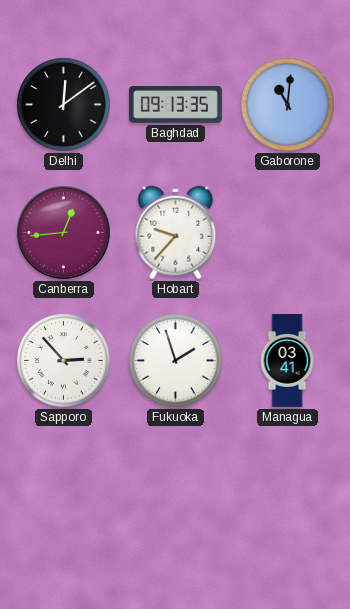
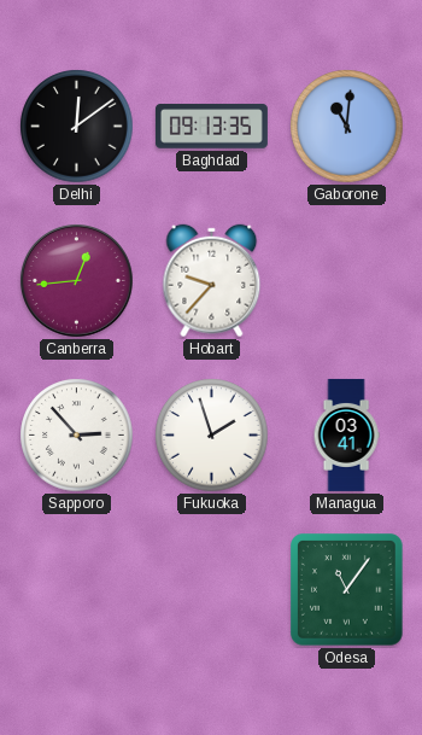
Odesa: none -> 11:06 (347, 590)
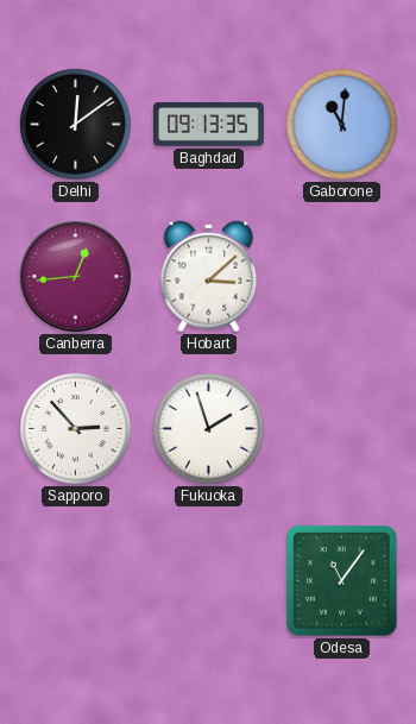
Hobart: 9:37 -> 3:08 (209, 277)
Managua: 03:41 -> none (346, 434)
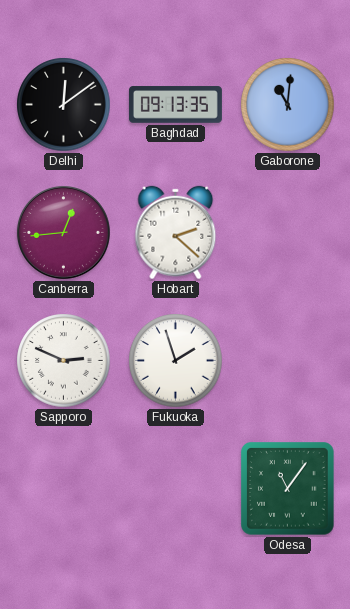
Hobart: 3:08 -> 2:22 (176, 233)
Sapporo: 2:53 -> 2:49 (64, 361)
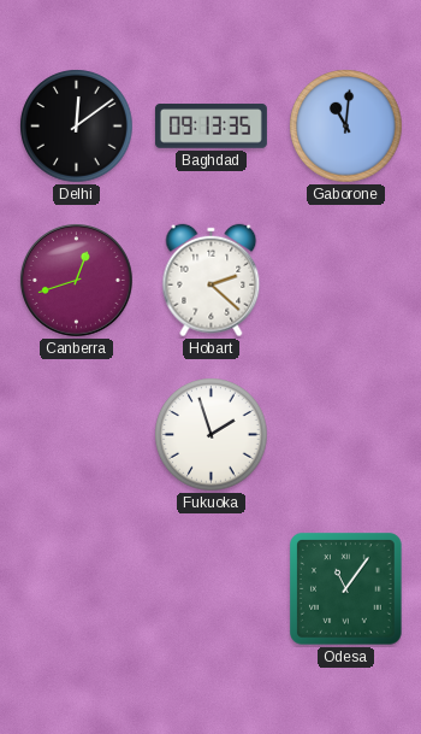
Canberra: 12:44 -> 12:42 (77, 281)
Sapporo: 2:49 -> none (64, 361)
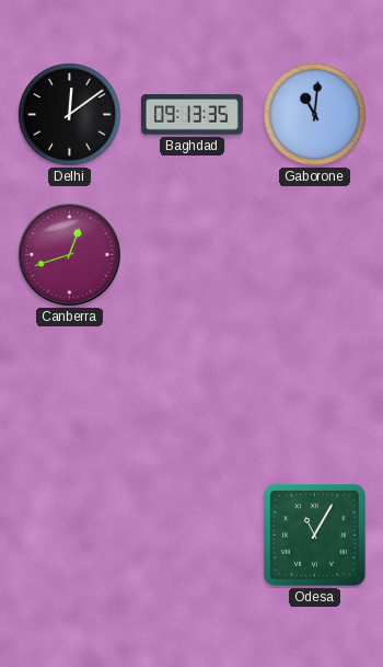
Hobart: 2:22 -> none (212, 281)
Fukuoka: 1:57 -> none (212, 435)
Odesa: 11:06 -> 11:05 (315, 536)
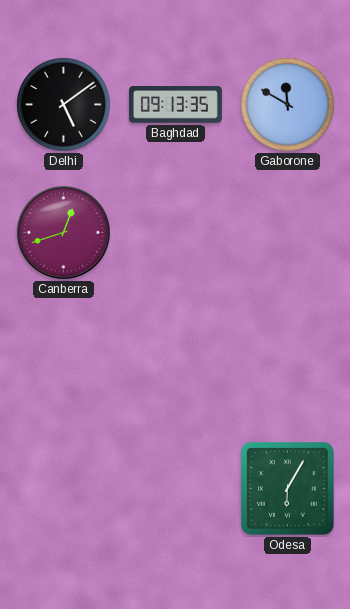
Delhi: 12:09 -> 5:09 (64, 105)
Gaborone: 11:01 -> 11:50 (288, 105)
Odesa: 11:05 -> 6:05 (288, 489)
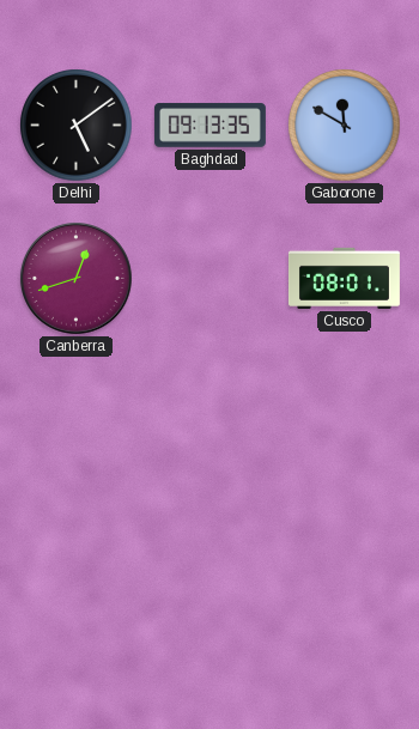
Cusco: none -> 08:01 (344, 278)
Odesa: 6:05 -> none (288, 489)
